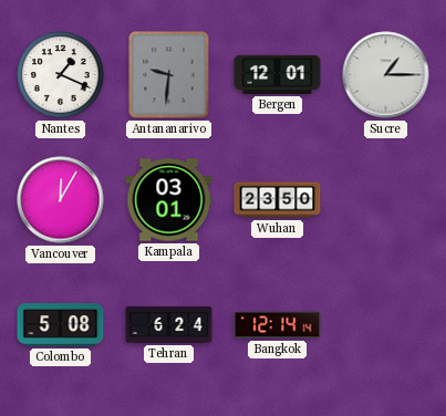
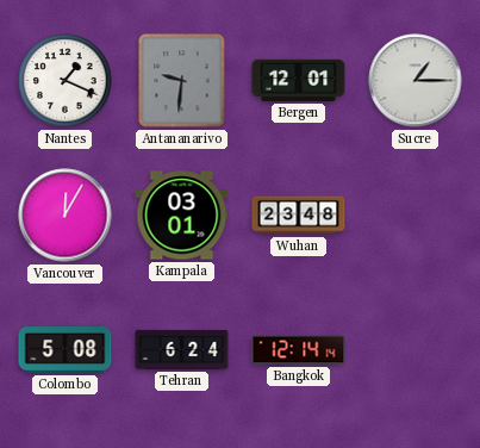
Wuhan: 23:50 -> 23:48 (299, 216)
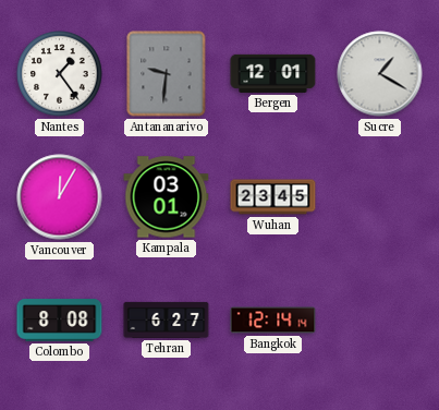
Nantes: 1:19 -> 1:24 (60, 74)
Sucre: 1:15 -> 1:20 (380, 74)
Wuhan: 23:48 -> 23:45 (273, 197)
Colombo: 5:08 -> 8:08 (60, 321)
Tehran: 6:24 -> 6:27 (167, 319)
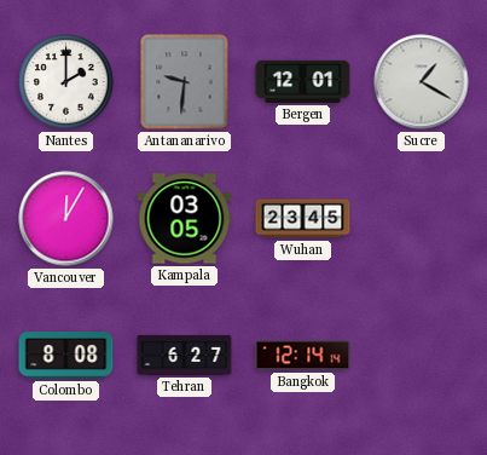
Nantes: 1:24 -> 2:00 (66, 82)
Kampala: 03:01 -> 03:05 (185, 219)
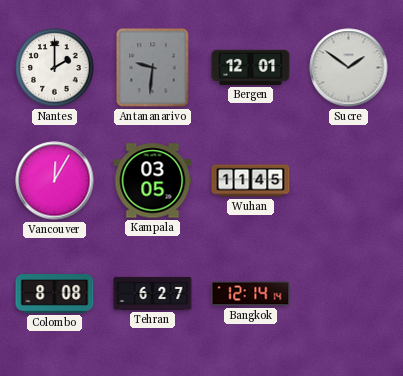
Sucre: 1:20 -> 1:51 (349, 68)
Wuhan: 23:45 -> 11:45 (251, 181)
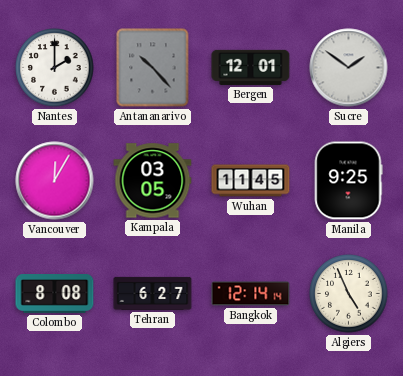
Antananarivo: 9:31 -> 10:23 (153, 68)
Manila: none -> 9:25 (348, 181)
Algiers: none -> 4:56 (349, 294)
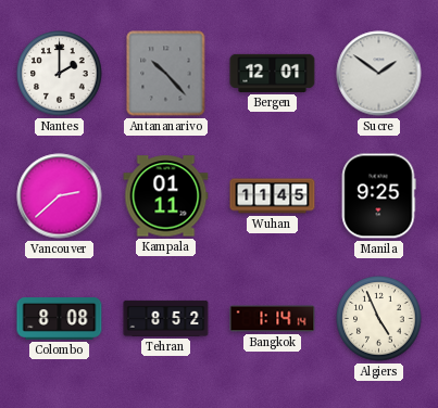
Vancouver: 12:05 -> 2:38 (60, 196)
Kampala: 03:05 -> 01:11 (166, 196)
Tehran: 6:27 -> 8:52 (166, 318)
Bangkok: 12:14 -> 1:14 (273, 319)
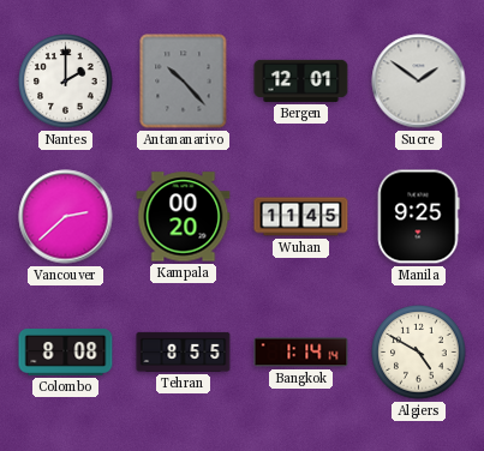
Kampala: 01:11 -> 00:20 (184, 217)
Tehran: 8:52 -> 8:55 (184, 351)
Algiers: 4:56 -> 4:50 (419, 353)
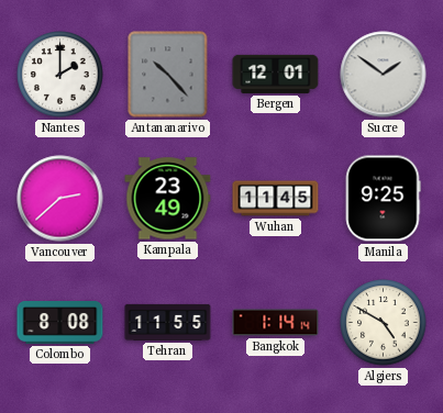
Kampala: 00:20 -> 23:49 (168, 199)
Tehran: 8:55 -> 11:55 (168, 322)
